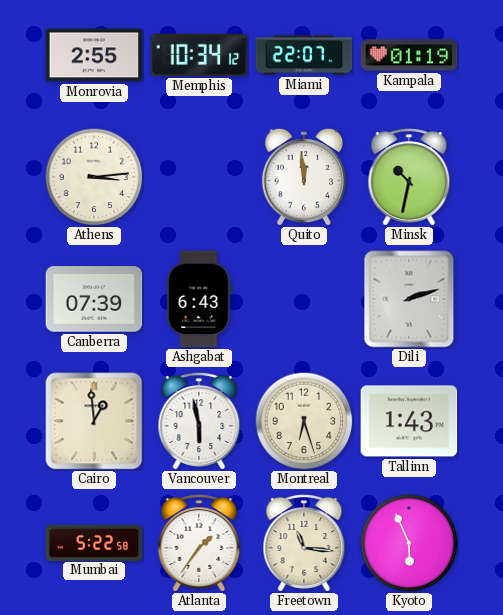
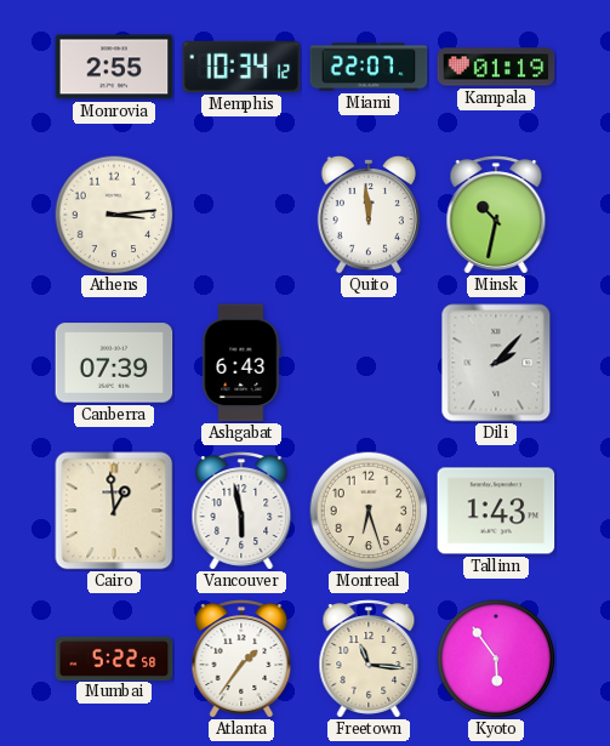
Dili: 2:12 -> 2:07 (496, 363)
Kyoto: 5:56 -> 5:54 (496, 659)
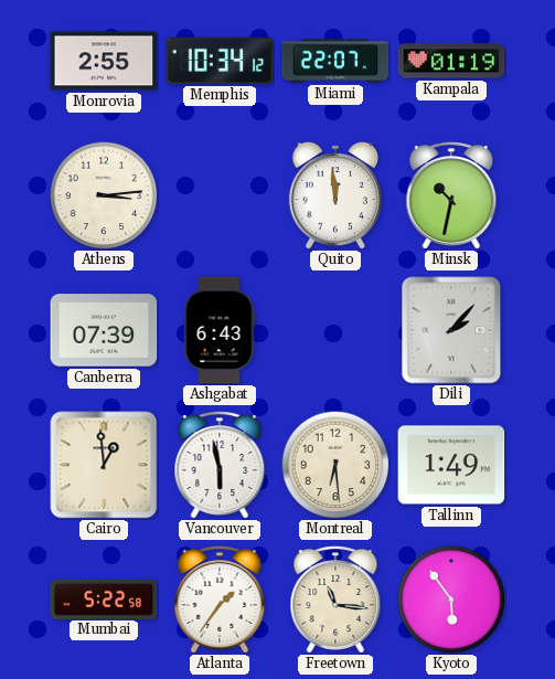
Montreal: 6:27 -> 6:29 (335, 465)
Tallinn: 1:43 -> 1:49 (451, 465)
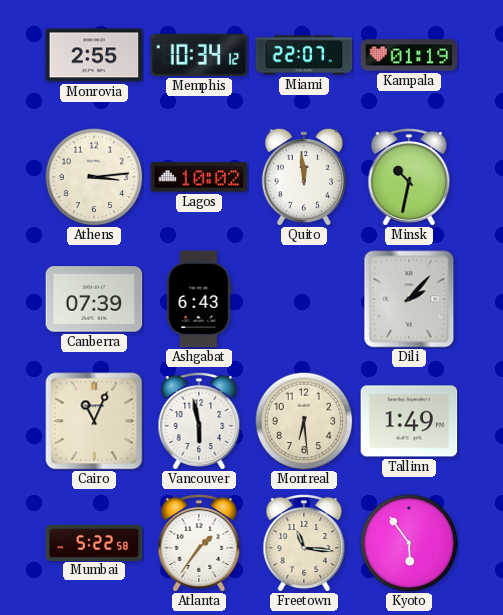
Lagos: none -> 10:02 (199, 177)
Cairo: 12:59 -> 11:04 (94, 421)
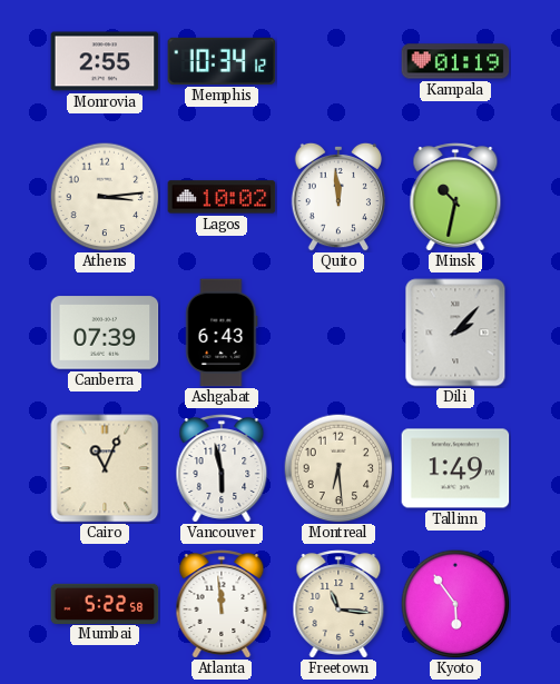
Miami: 22:07 -> none (304, 55)
Atlanta: 1:36 -> 11:59 (222, 604)
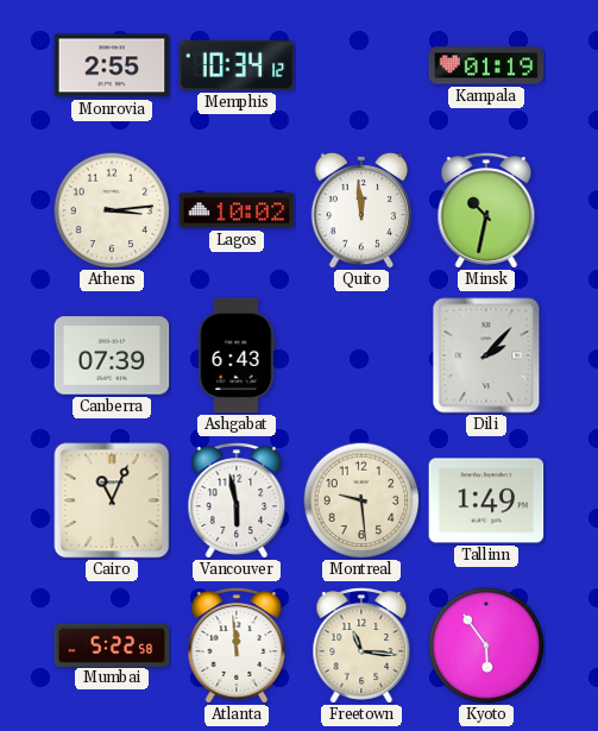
Montreal: 6:29 -> 9:29 (361, 500)
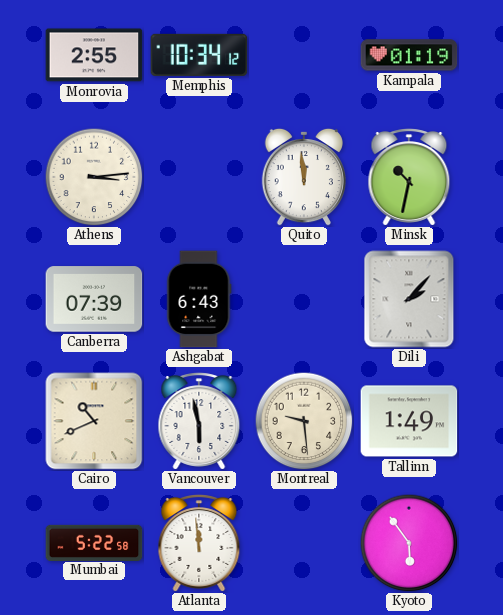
Lagos: 10:02 -> none (237, 210)
Cairo: 11:04 -> 10:41 (94, 421)
Freetown: 11:16 -> none (361, 645)
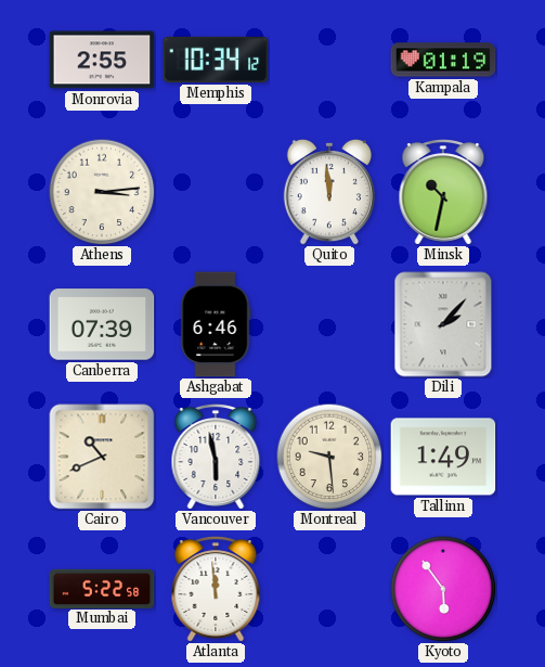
Ashgabat: 6:43 -> 6:46 (216, 324)
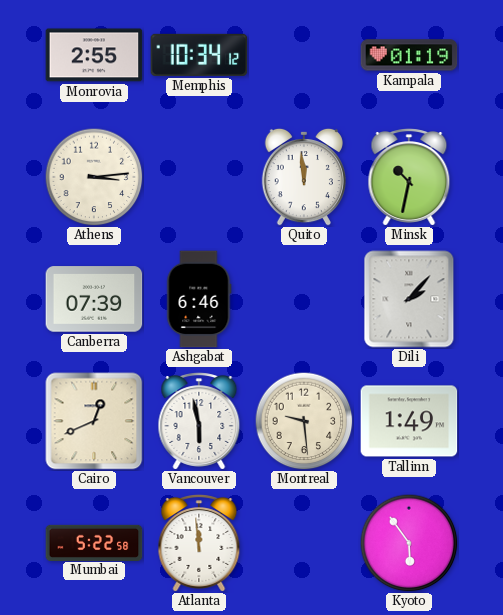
Cairo: 10:41 -> 12:41 (94, 421)
